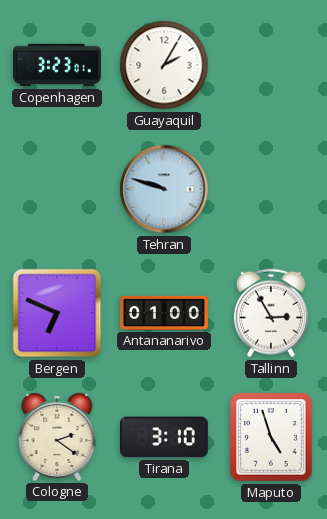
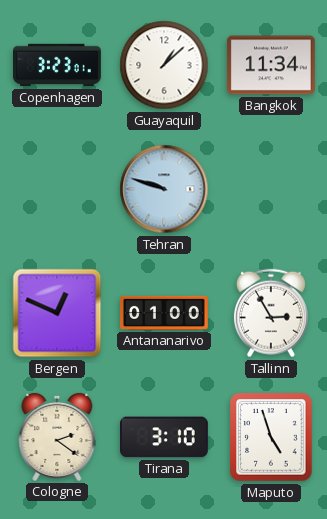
Guayaquil: 2:05 -> 1:08 (164, 65)
Bangkok: none -> 11:34 (271, 65)
Bergen: 6:49 -> 12:49 (57, 313)
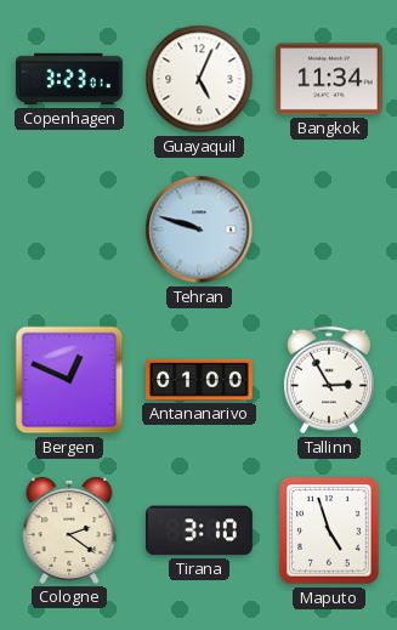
Guayaquil: 1:08 -> 5:04 (199, 79)
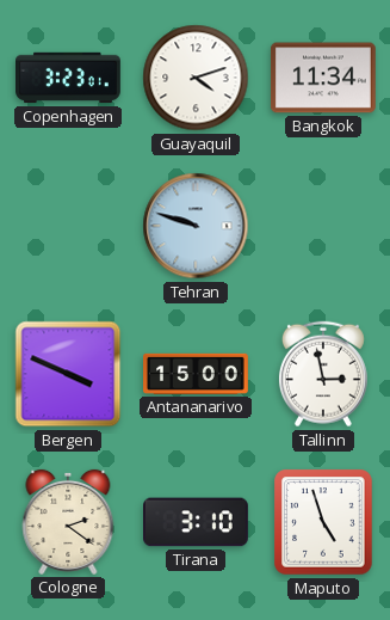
Guayaquil: 5:04 -> 4:12 (196, 78)
Bergen: 12:49 -> 3:49 (68, 374)
Antananarivo: 01:00 -> 15:00 (197, 374)
Tallinn: 2:55 -> 2:58 (323, 374)
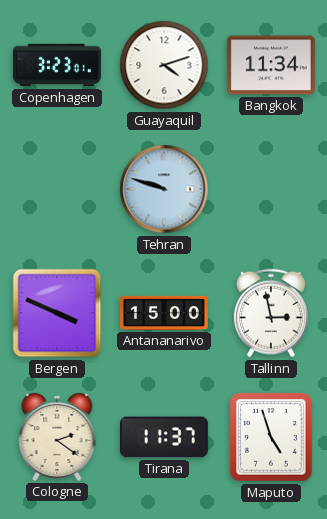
Tirana: 3:10 -> 11:37 (165, 437)
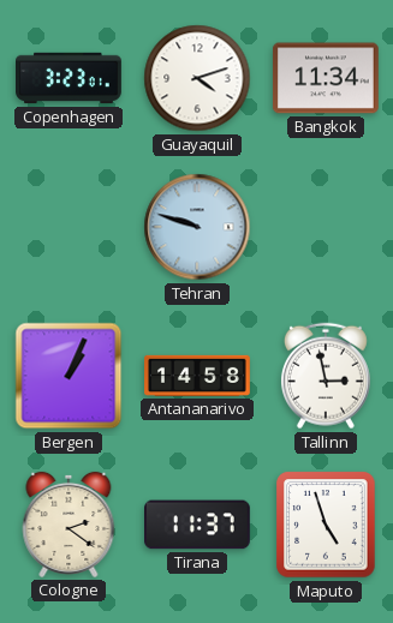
Bergen: 3:49 -> 1:04 (69, 376)
Antananarivo: 15:00 -> 14:58 (198, 376)
